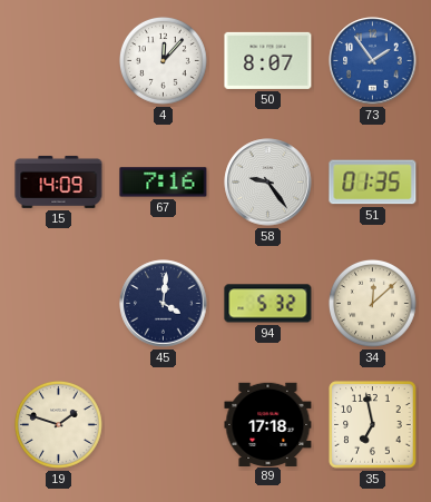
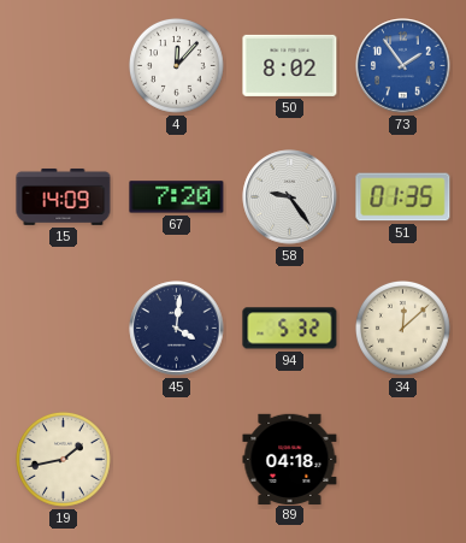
50: 8:07 -> 8:02 (290, 65)
67: 7:16 -> 7:20 (177, 197)
19: 1:48 -> 1:43 (63, 459)
89: 17:18 -> 04:18 (290, 459)
35: 6:58 -> none (373, 425)
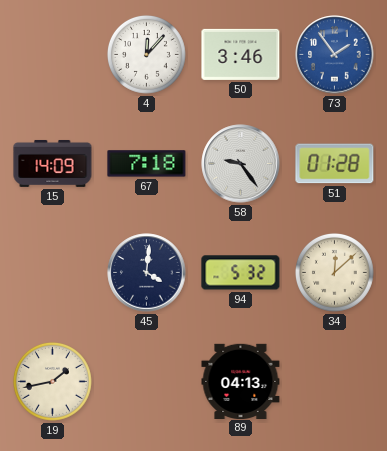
50: 8:02 -> 3:46 (241, 54)
67: 7:20 -> 7:18 (147, 164)
51: 01:35 -> 01:28 (335, 164)
89: 04:18 -> 04:13 (241, 381)
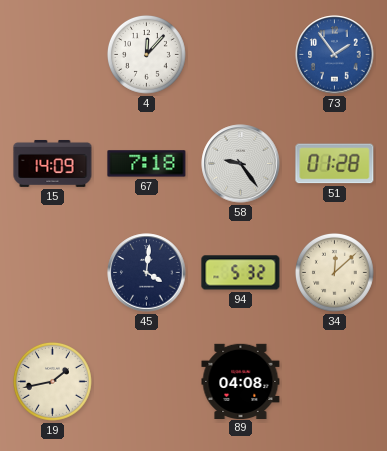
50: 3:46 -> none (241, 54)
89: 04:13 -> 04:08 (241, 381)
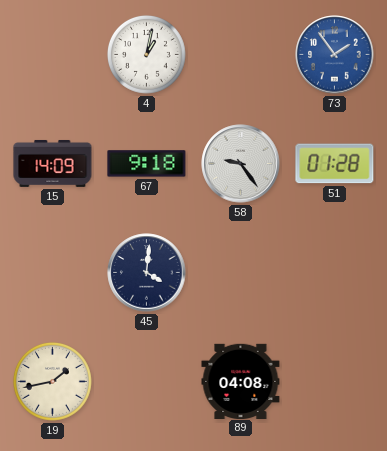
4: 12:07 -> 1:02 (146, 54)
67: 7:18 -> 9:18 (147, 164)
94: 5:32 -> none (241, 273)
34: 12:08 -> none (334, 272)
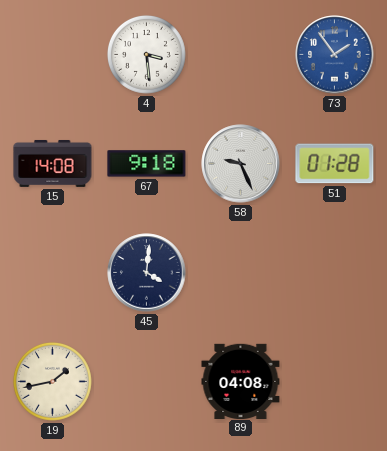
4: 1:02 -> 3:29 (146, 54)
15: 14:09 -> 14:08 (53, 163)
58: 9:24 -> 9:26 (241, 164)
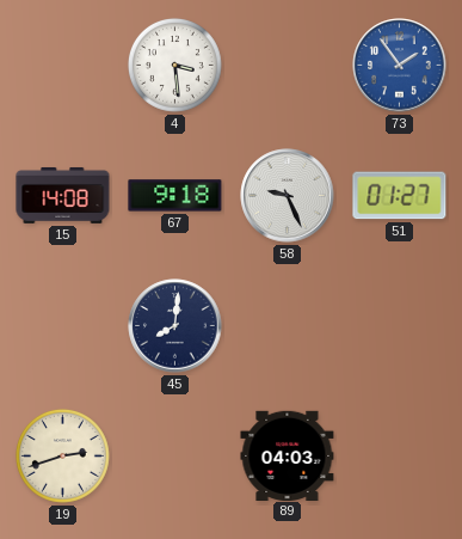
51: 01:28 -> 01:27 (400, 196)
45: 4:01 -> 8:01 (175, 326)
19: 1:43 -> 2:42 (62, 455)
89: 04:08 -> 04:03 (288, 455)
